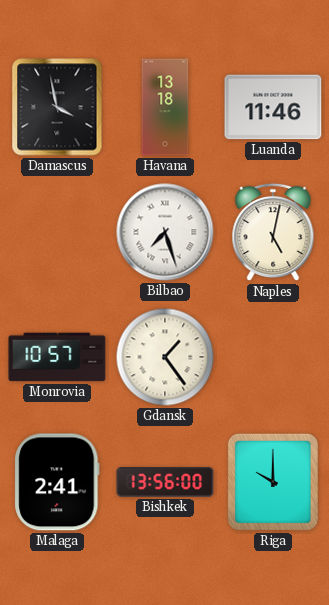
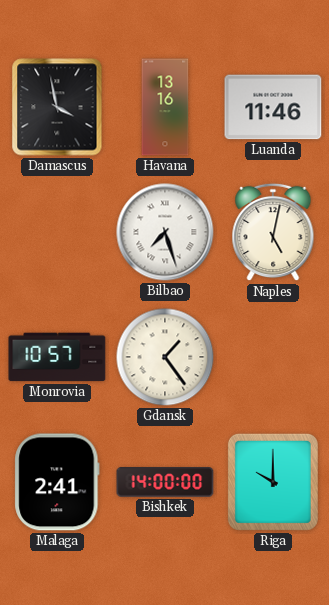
Havana: 13:18 -> 13:16 (165, 107)
Bishkek: 13:56 -> 14:00 (165, 482)
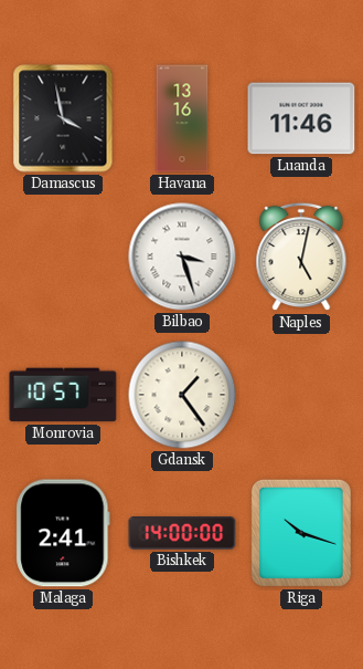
Bilbao: 7:27 -> 3:27 (182, 257)
Riga: 10:00 -> 10:18 (301, 533)
